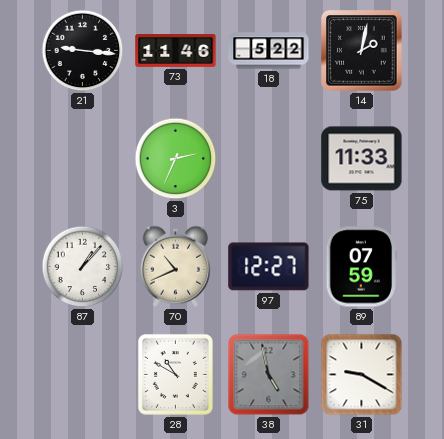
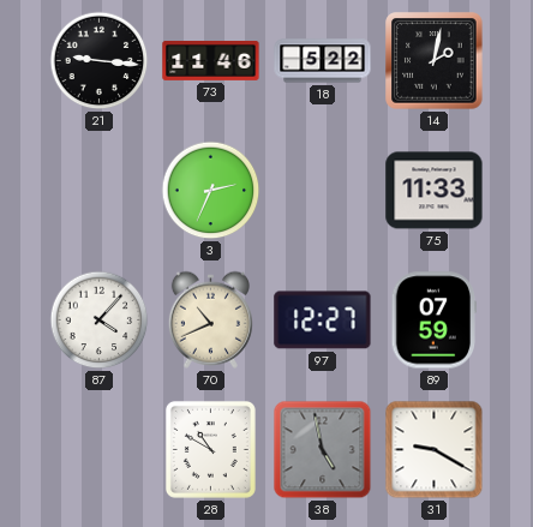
87: 1:07 -> 4:07 (100, 321)
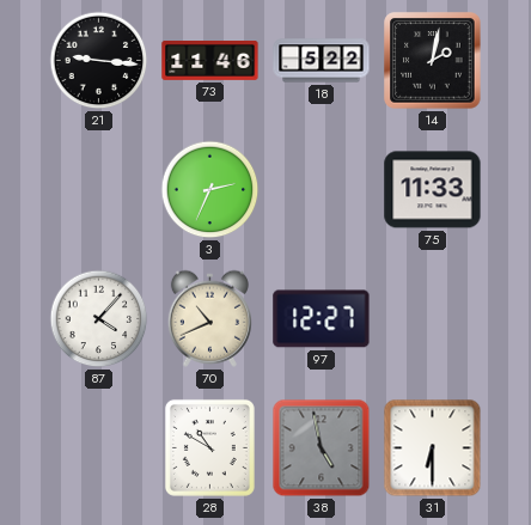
89: 07:59 -> none (435, 321)
31: 9:20 -> 6:30 (433, 448)
